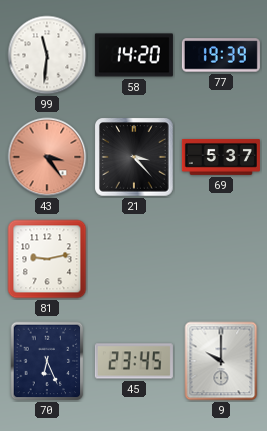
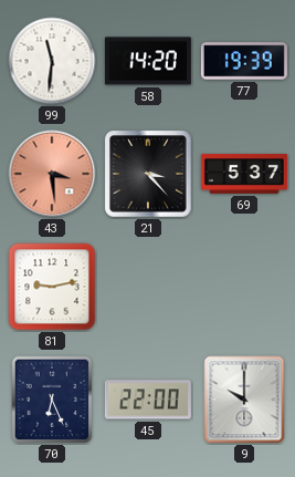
43: 3:24 -> 3:29 (52, 174)
45: 23:45 -> 22:00 (148, 400)
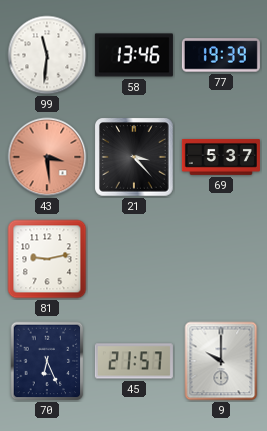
58: 14:20 -> 13:46 (134, 55)
45: 22:00 -> 21:57 (134, 361)
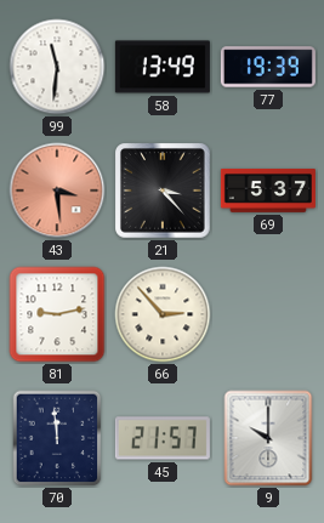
58: 13:46 -> 13:49 (163, 67)
66: none -> 2:53 (163, 314)
70: 6:26 -> 11:59 (57, 438)
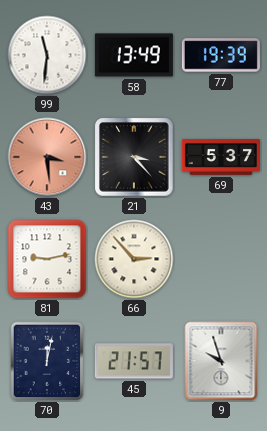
70: 11:59 -> 12:02 (47, 361)
9: 10:00 -> 9:57 (221, 361)
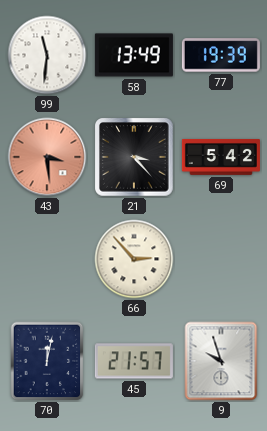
69: 5:37 -> 5:42 (221, 158)
81: 9:13 -> none (47, 259)
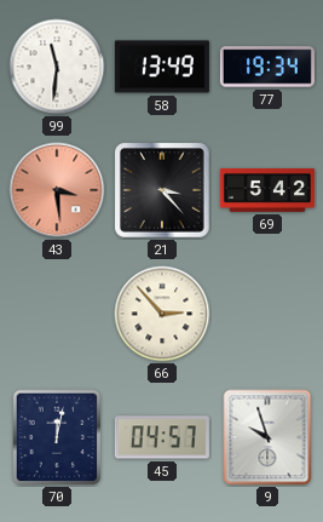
77: 19:39 -> 19:34 (267, 67)
45: 21:57 -> 04:57 (162, 437)
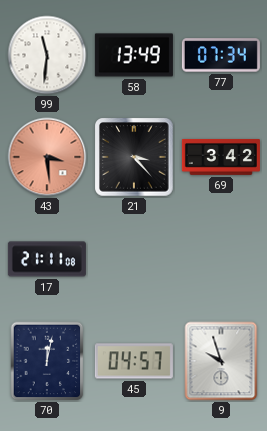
77: 19:34 -> 07:34 (221, 55)
69: 5:42 -> 3:42 (221, 158)
17: none -> 21:11 (47, 259)
66: 2:53 -> none (162, 314)
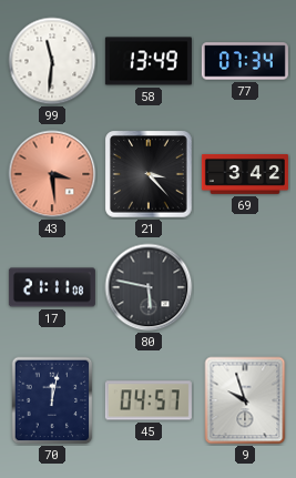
80: none -> 5:47 (149, 287)
